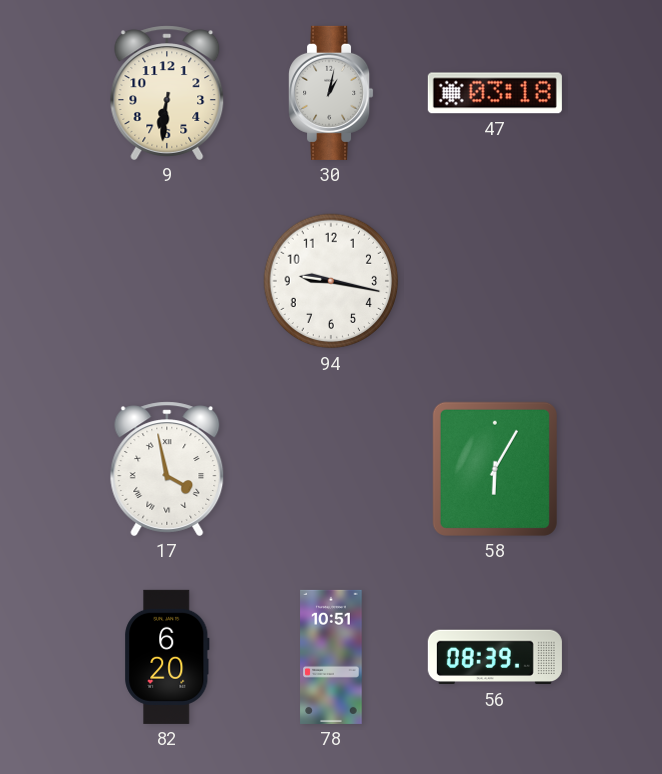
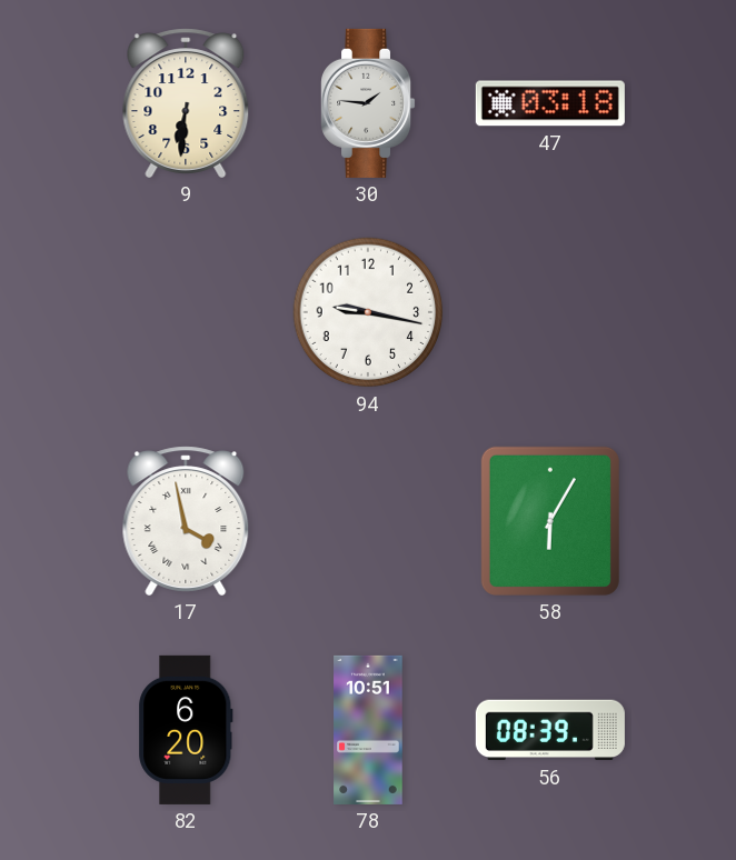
30: 1:02 -> 1:46 (369, 103)
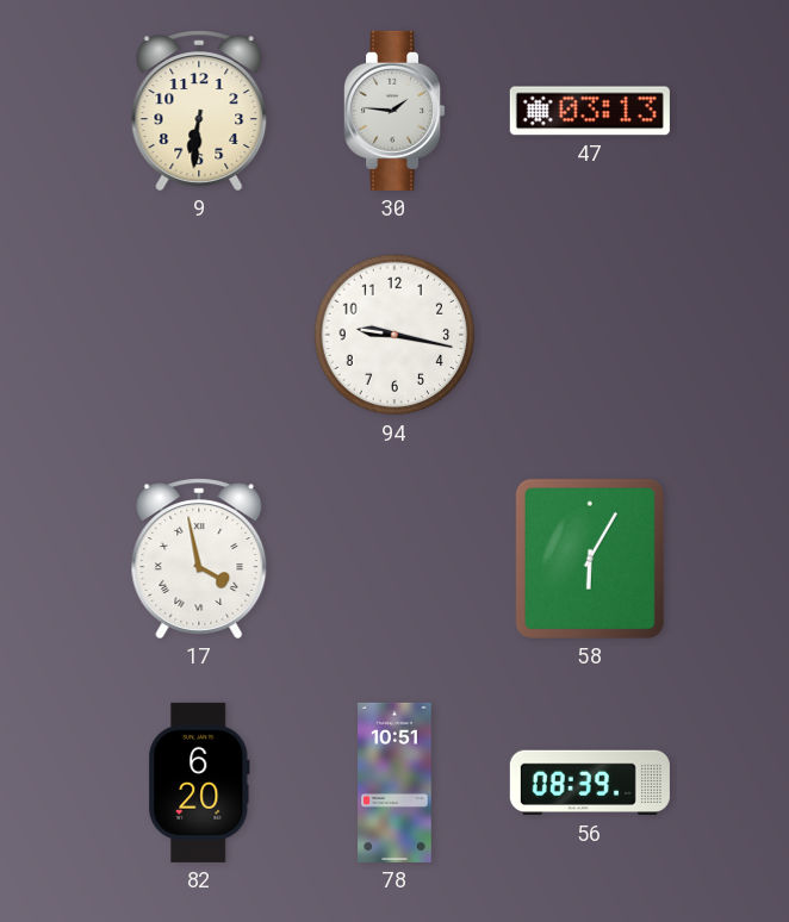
47: 03:18 -> 03:13 (590, 111)
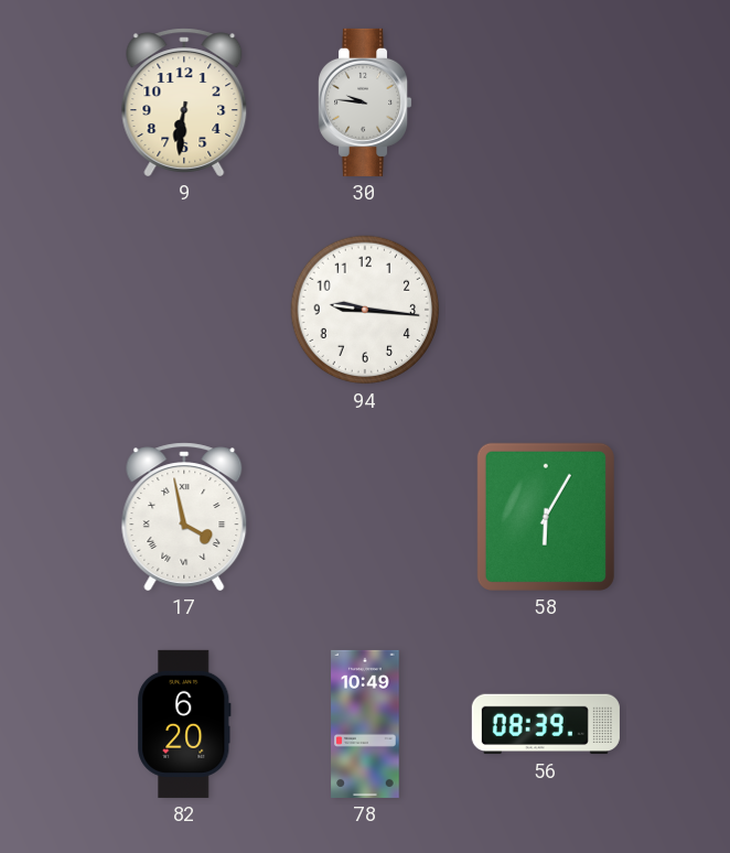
30: 1:46 -> 9:46 (366, 102)
47: 03:13 -> none (590, 111)
94: 9:17 -> 9:16 (365, 310)
78: 10:51 -> 10:49 (365, 724)
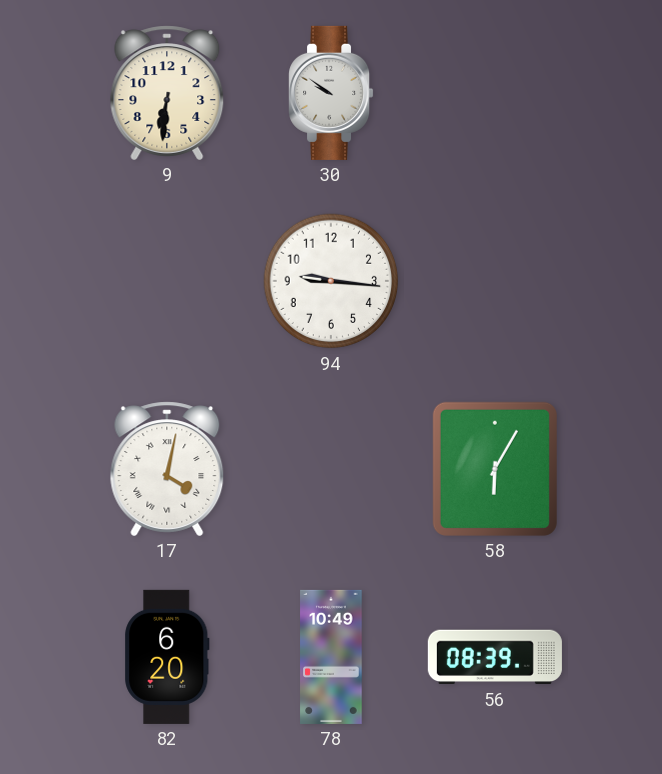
30: 9:46 -> 9:51 (332, 93)
17: 3:58 -> 4:02 (167, 469)
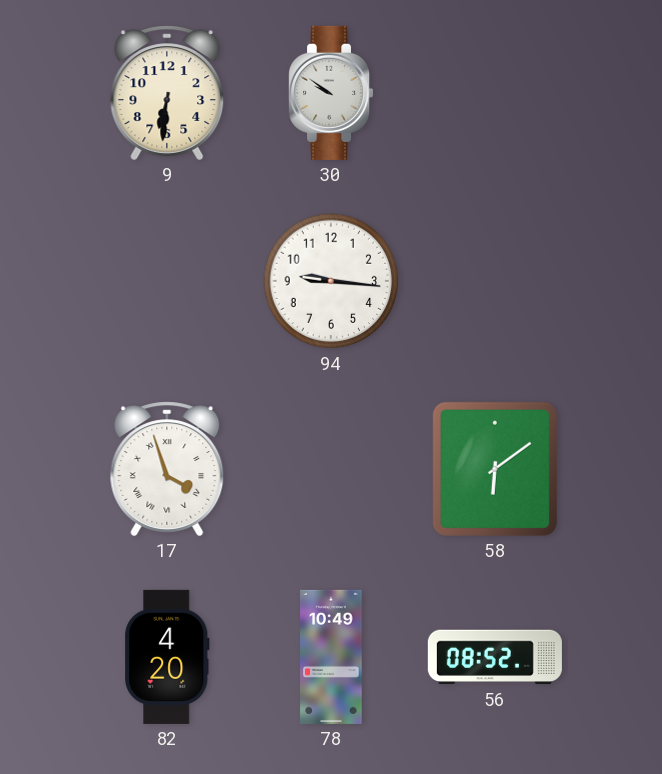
17: 4:02 -> 3:57 (167, 469)
58: 6:05 -> 6:09 (495, 469)
82: 6:20 -> 4:20 (167, 657)
56: 08:39 -> 08:52 (495, 657)
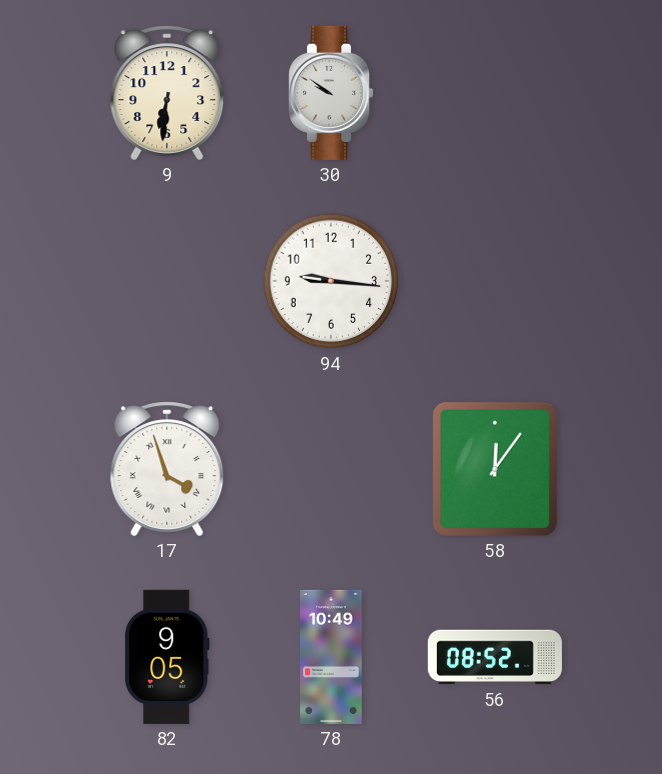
58: 6:09 -> 12:06 (495, 469)
82: 4:20 -> 9:05 (167, 657)
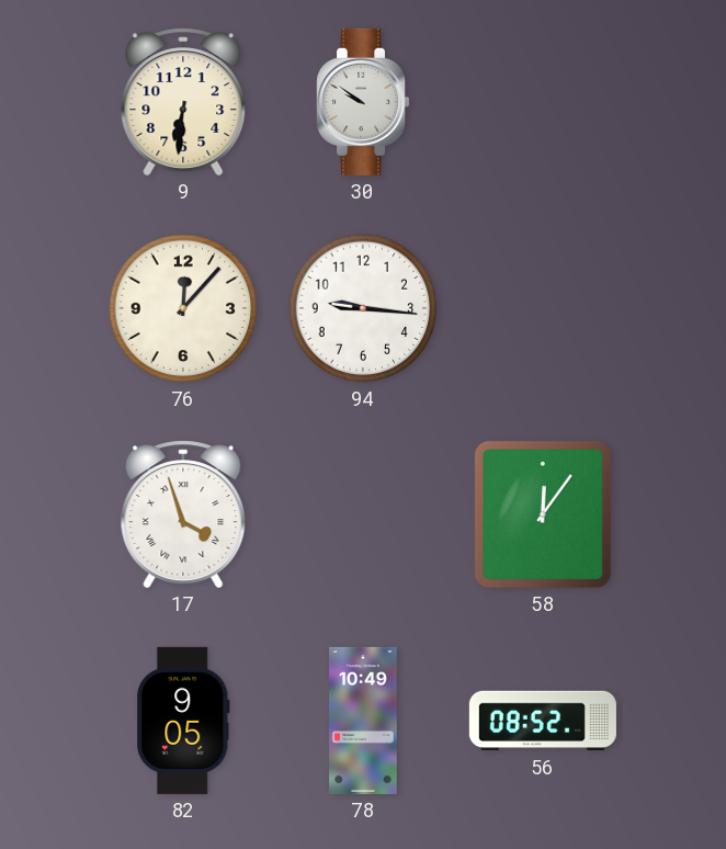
76: none -> 12:07 (183, 308)
